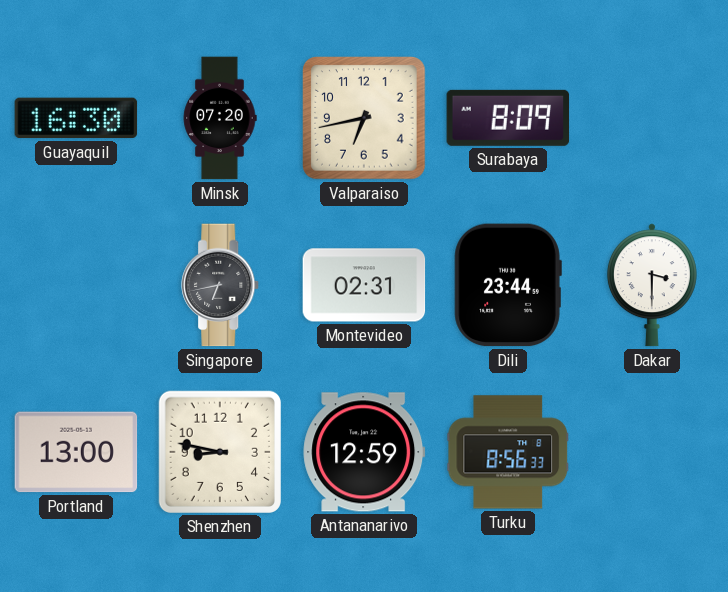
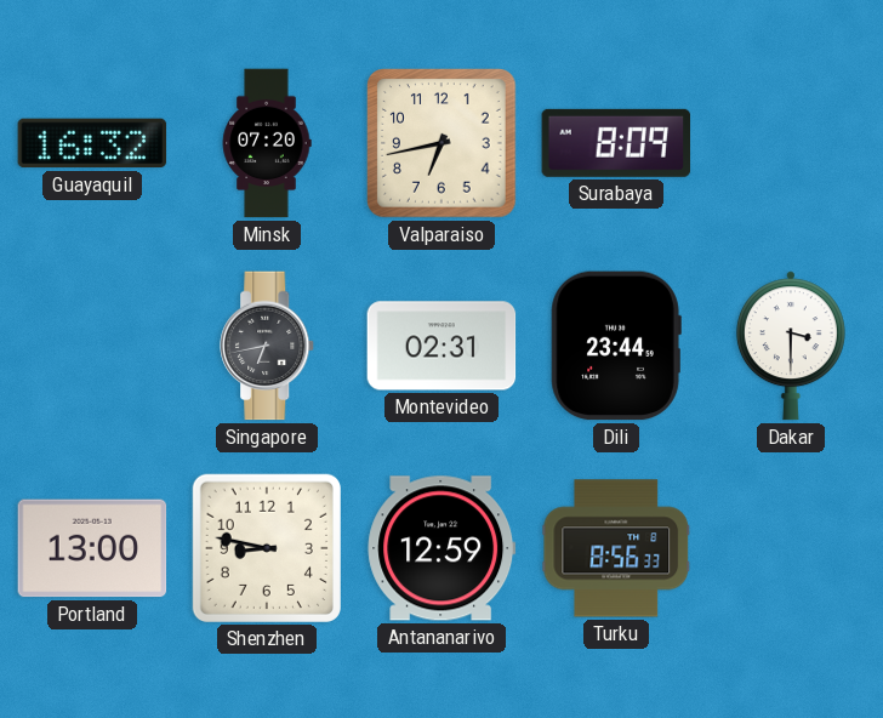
Guayaquil: 16:30 -> 16:32 (92, 143)
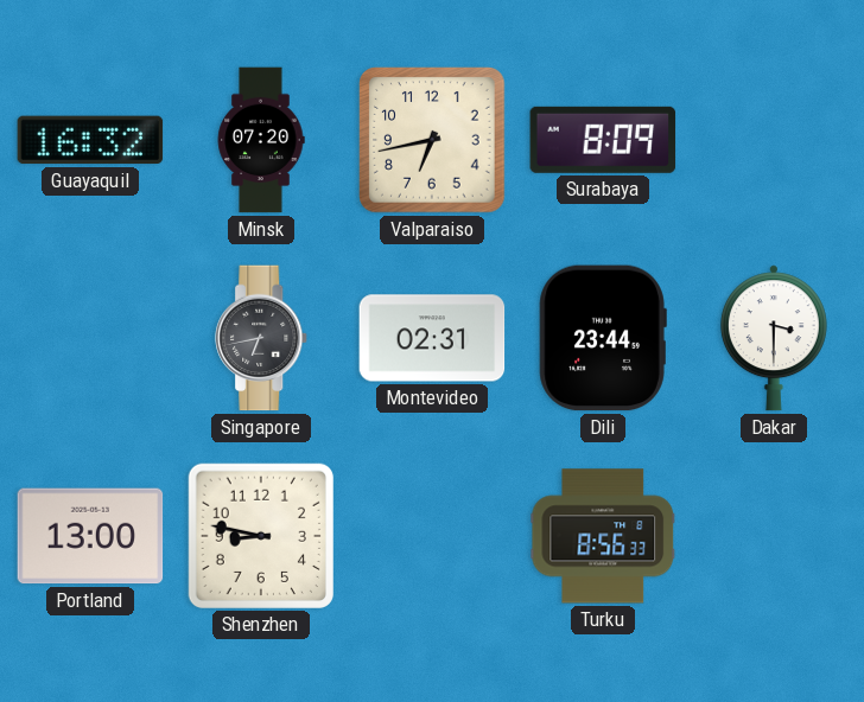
Antananarivo: 12:59 -> none (441, 548)
